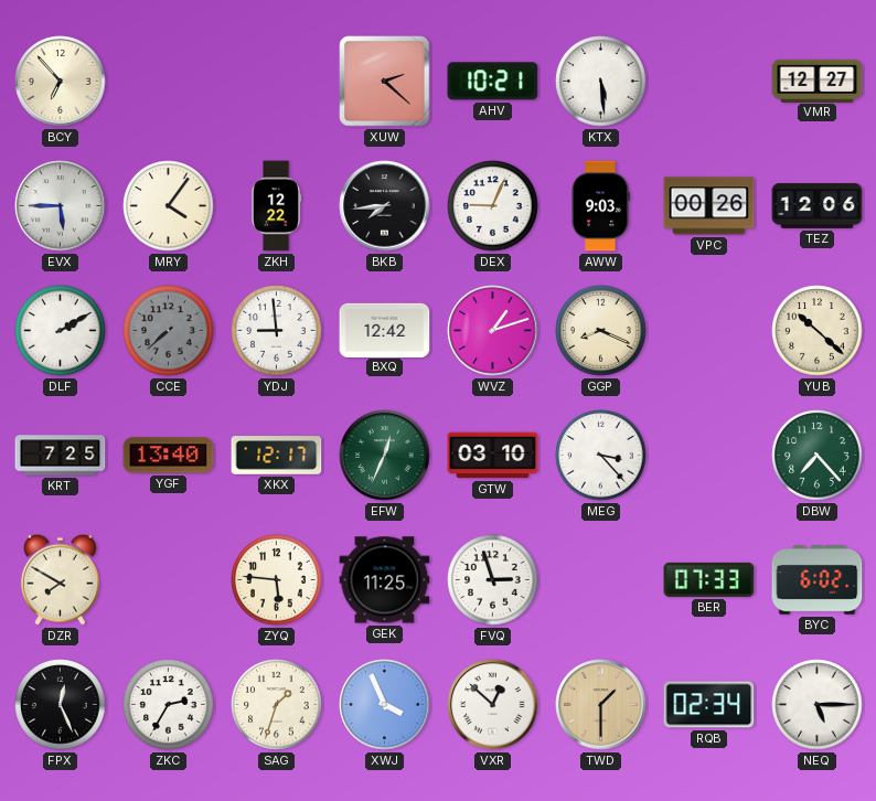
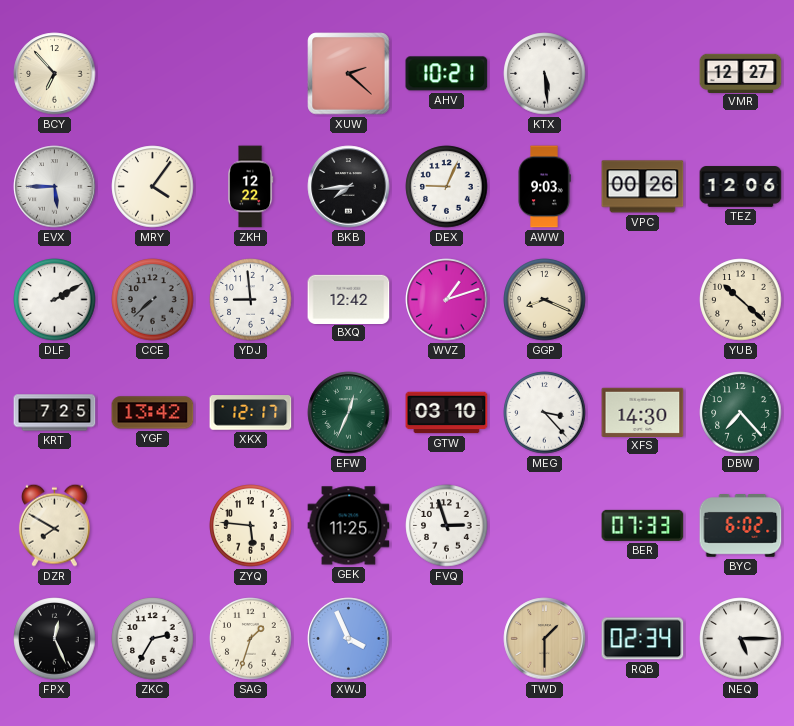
YGF: 13:40 -> 13:42 (153, 413)
XFS: none -> 14:30 (643, 412)
VXR: 12:52 -> none (493, 705)
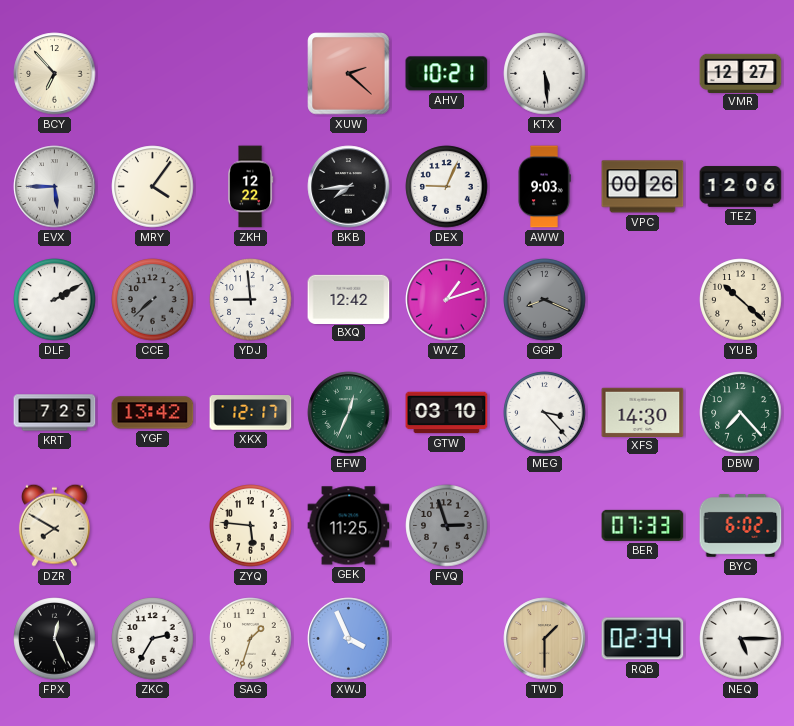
GGP dial: cream -> grey (545, 300)
FVQ dial: white -> grey (447, 526)
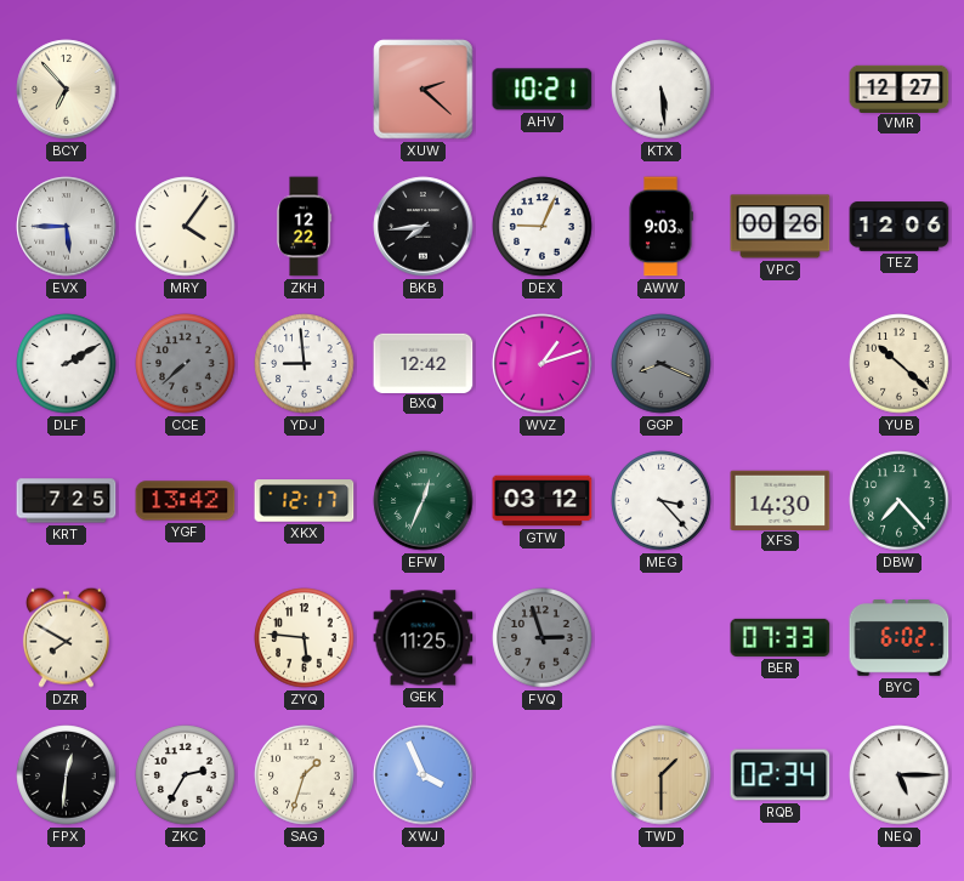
GTW: 03:10 -> 03:12 (543, 501)
FPX: 12:26 -> 12:31 (67, 775)
